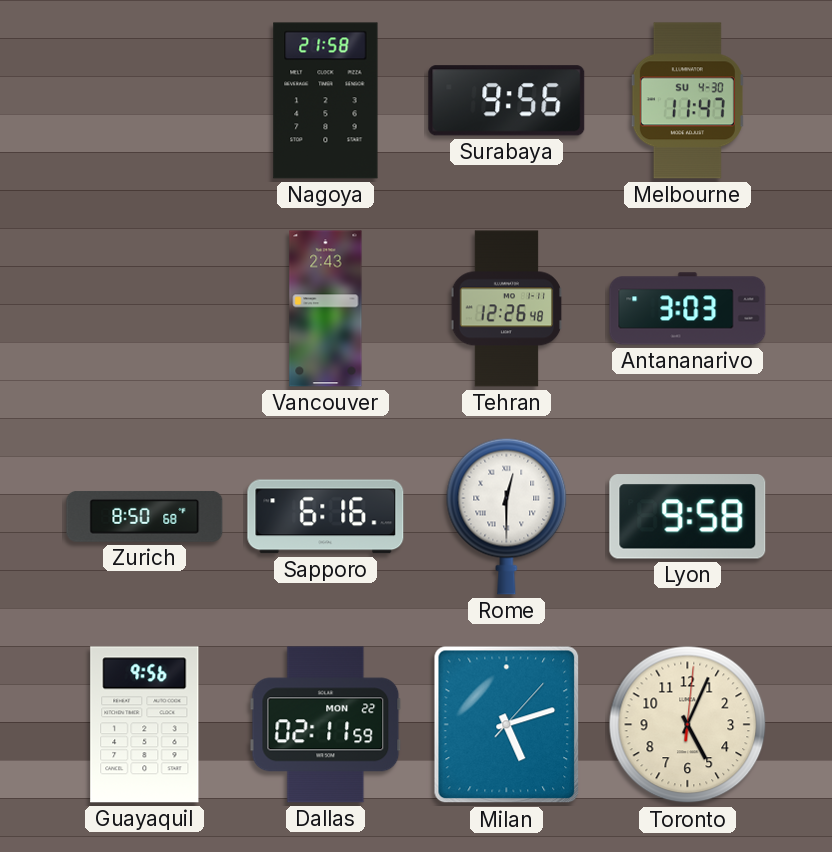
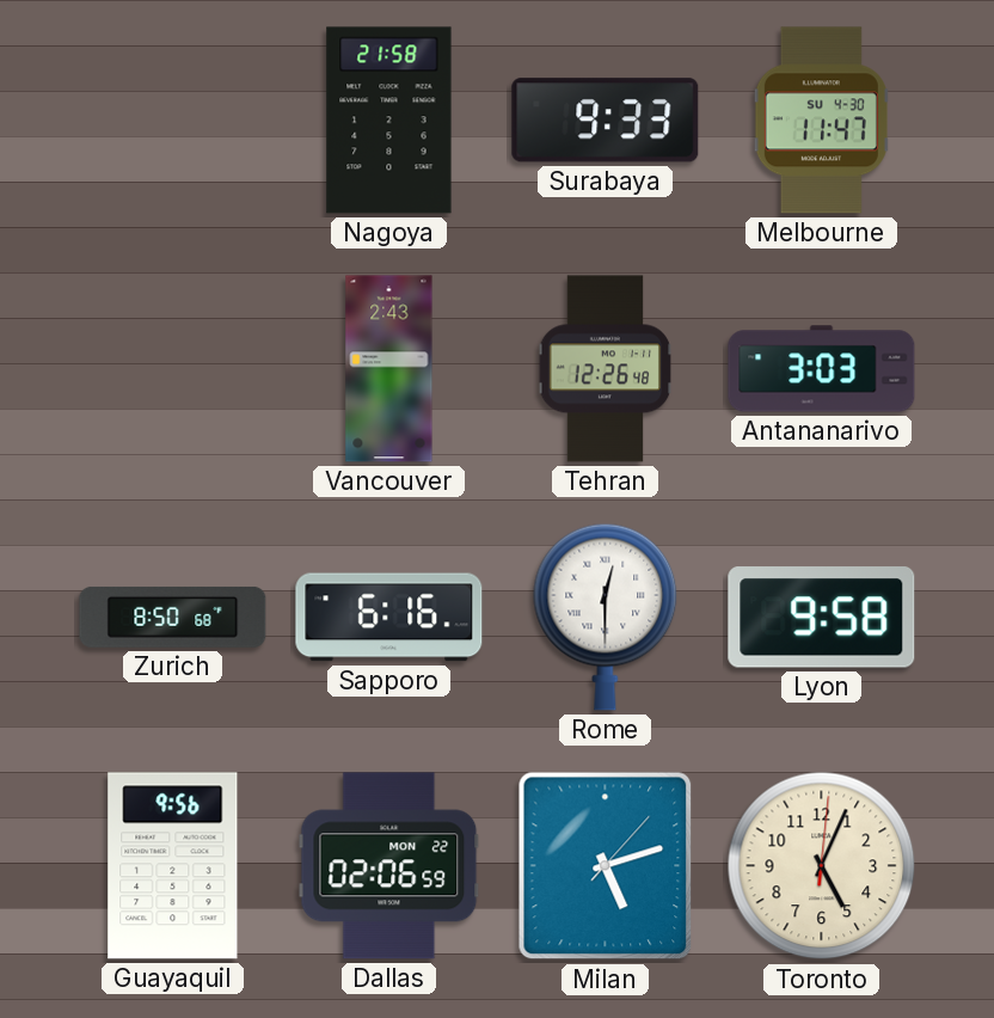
Surabaya: 9:56 -> 9:33 (606, 121)
Dallas: 02:11 -> 02:06 (389, 866)
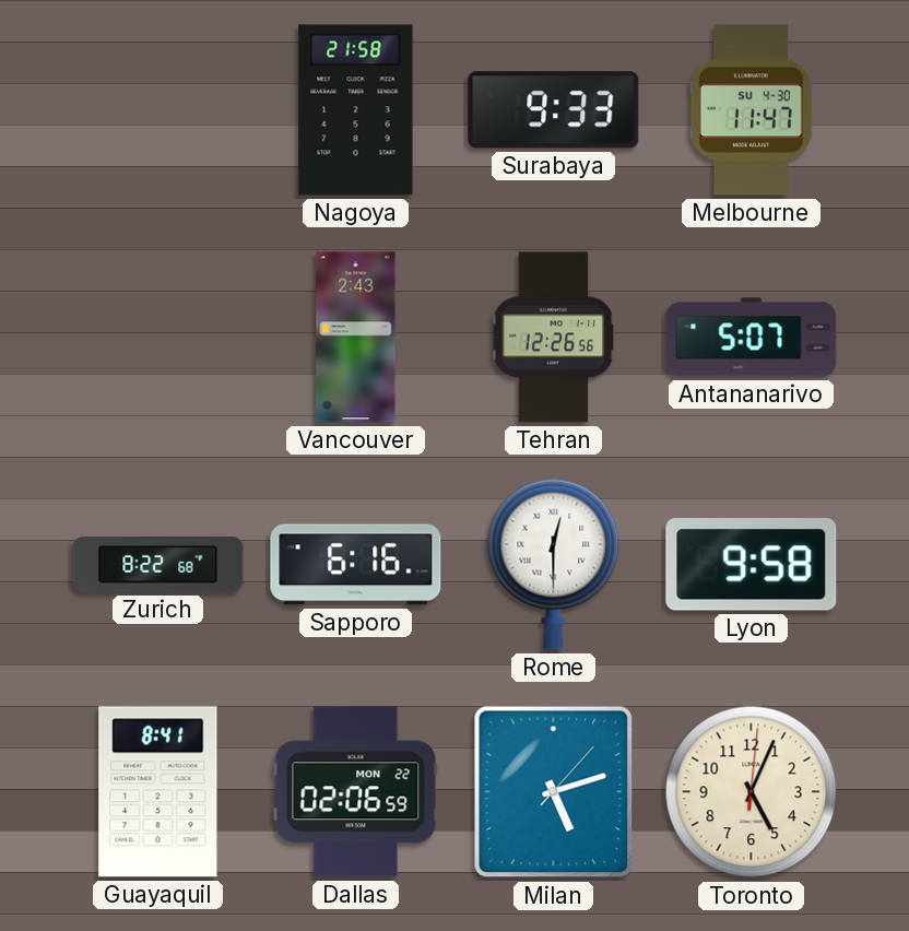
Tehran: 12:26:48 -> 12:26:56 (554, 338)
Antananarivo: 3:03 -> 5:07 (752, 338)
Zurich: 8:50 -> 8:22 (158, 564)
Guayaquil: 9:56 -> 8:41 (158, 792)
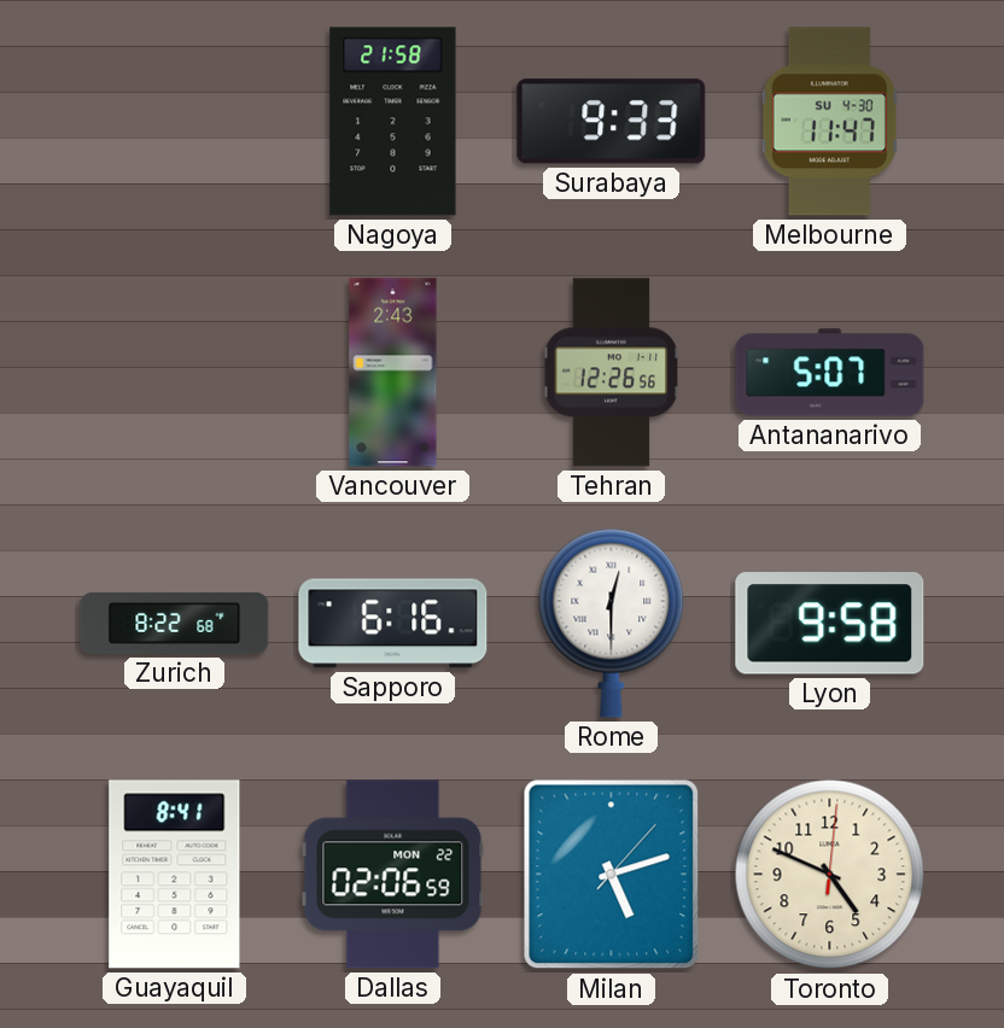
Toronto: 5:04 -> 4:49 (830, 875)
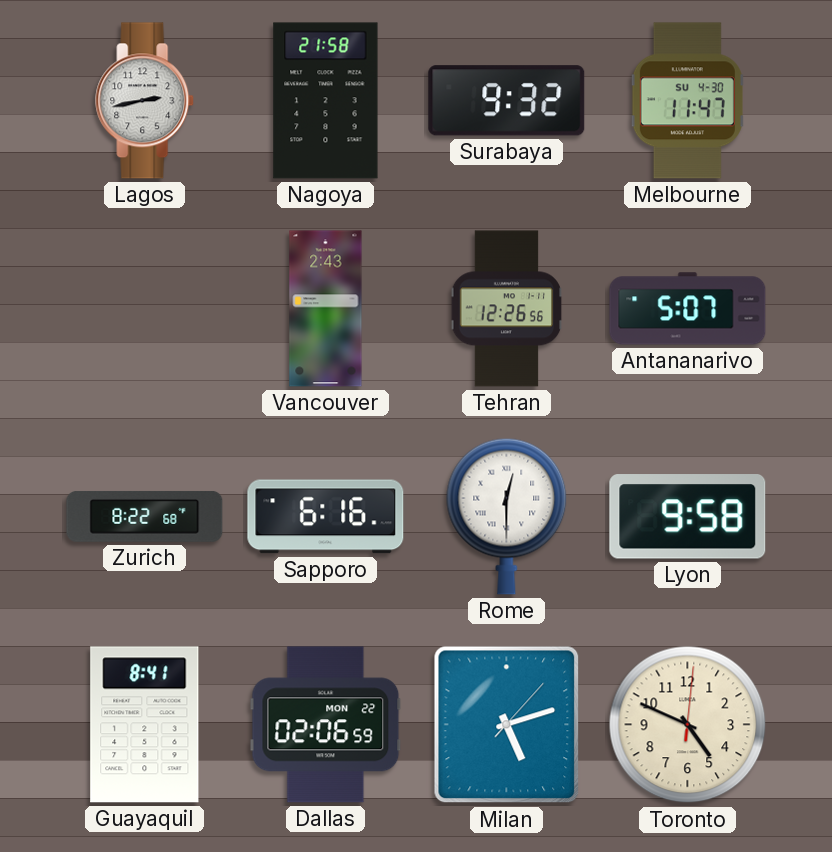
Lagos: none -> 2:43 (145, 101)
Surabaya: 9:33 -> 9:32 (507, 101)
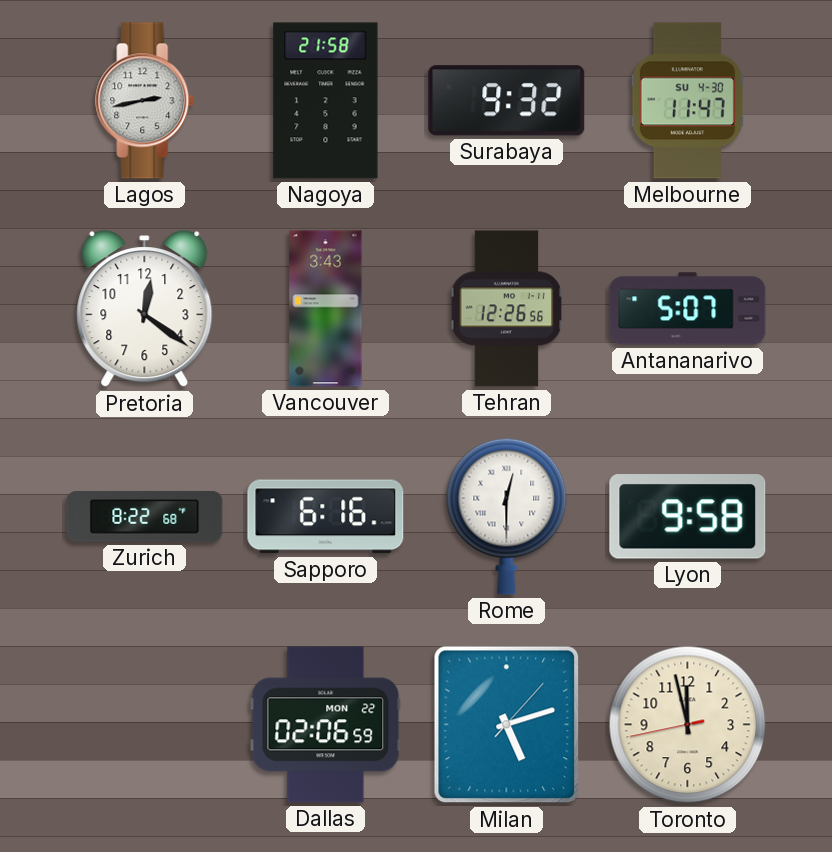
Pretoria: none -> 12:21 (145, 309)
Vancouver: 2:43 -> 3:43 (326, 309)
Guayaquil: 8:41 -> none (145, 725)
Toronto: 4:49 -> 11:57 (688, 725)
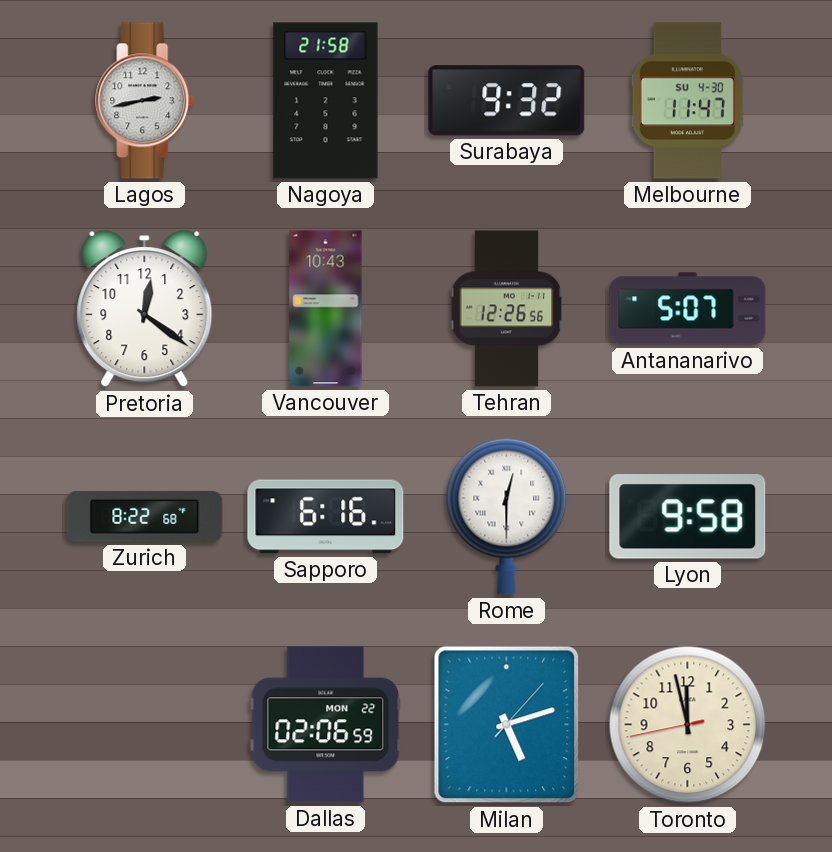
Vancouver: 3:43 -> 10:43 (326, 309)
